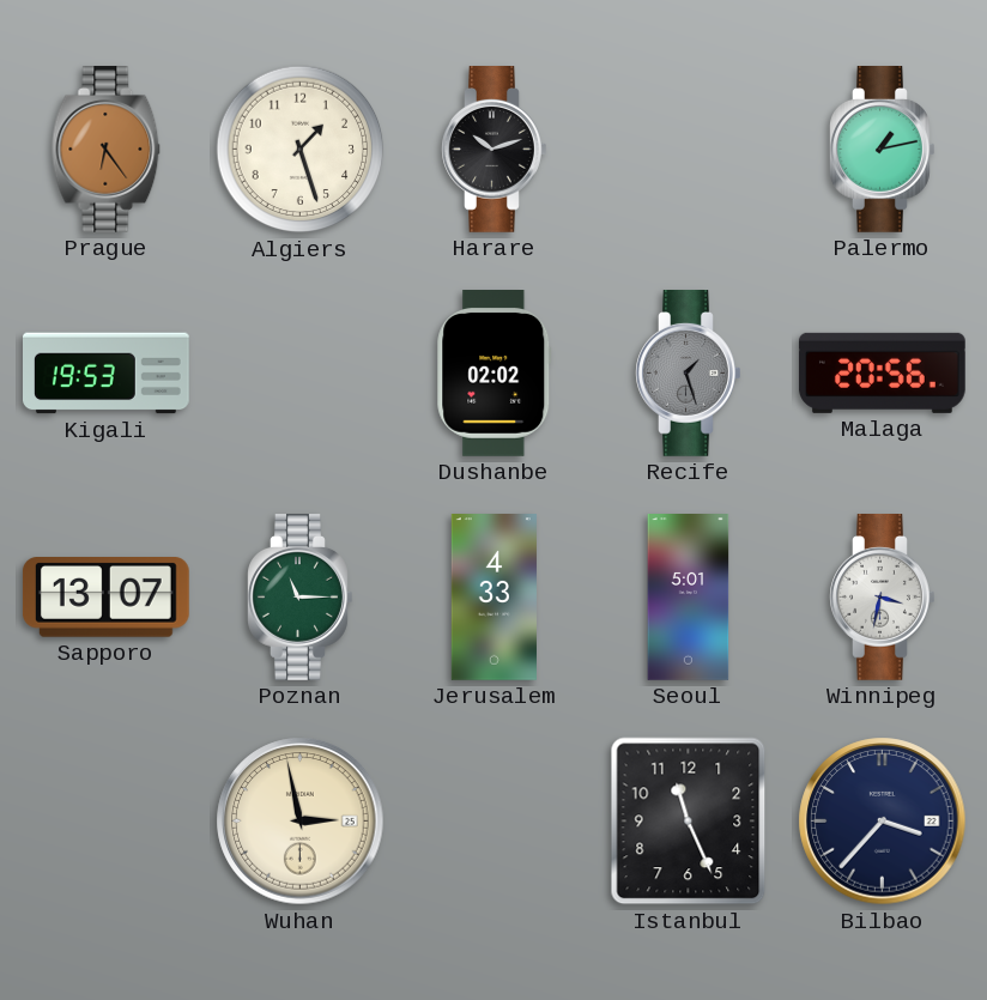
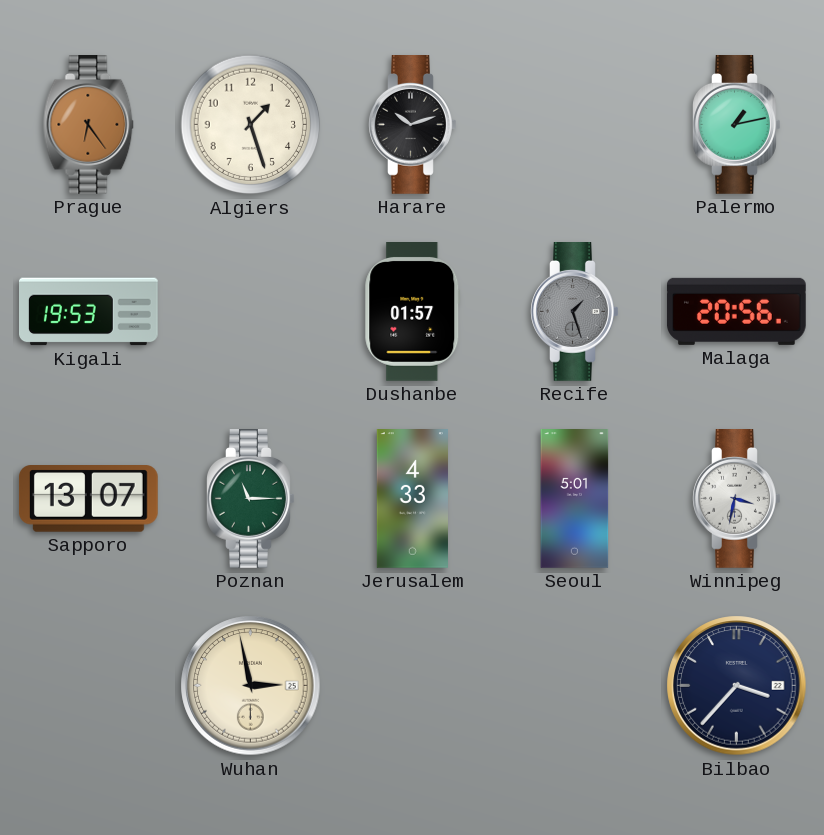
Dushanbe: 02:02 -> 01:57 (413, 312)
Istanbul: 11:26 -> none (689, 822)
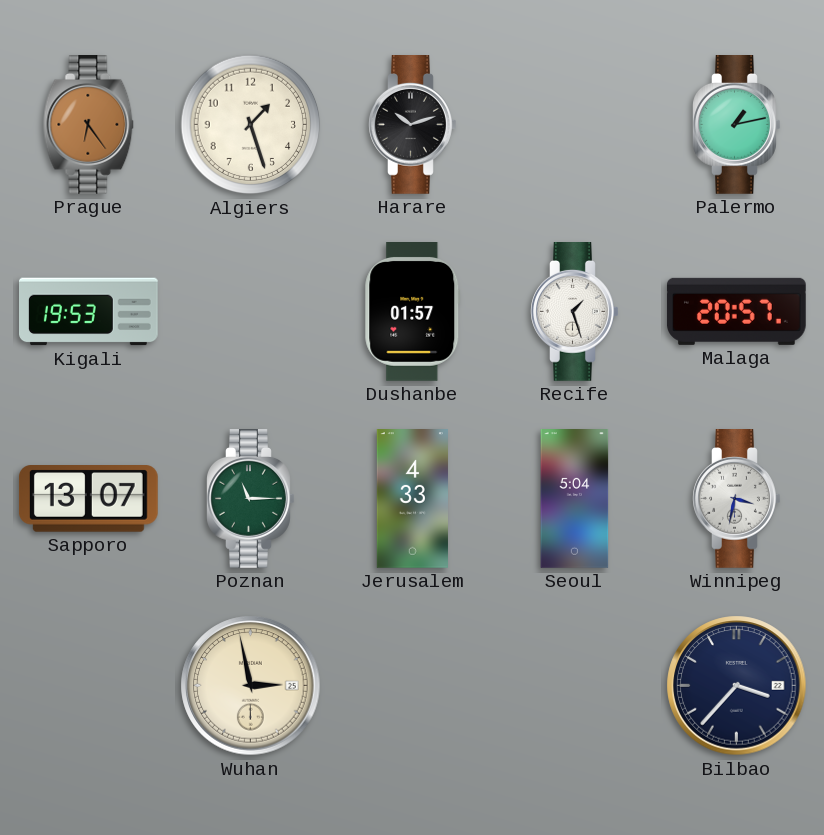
Recife dial: grey -> white (575, 312)
Malaga: 20:56 -> 20:57 (736, 311)
Seoul: 5:01 -> 5:04 (575, 499)
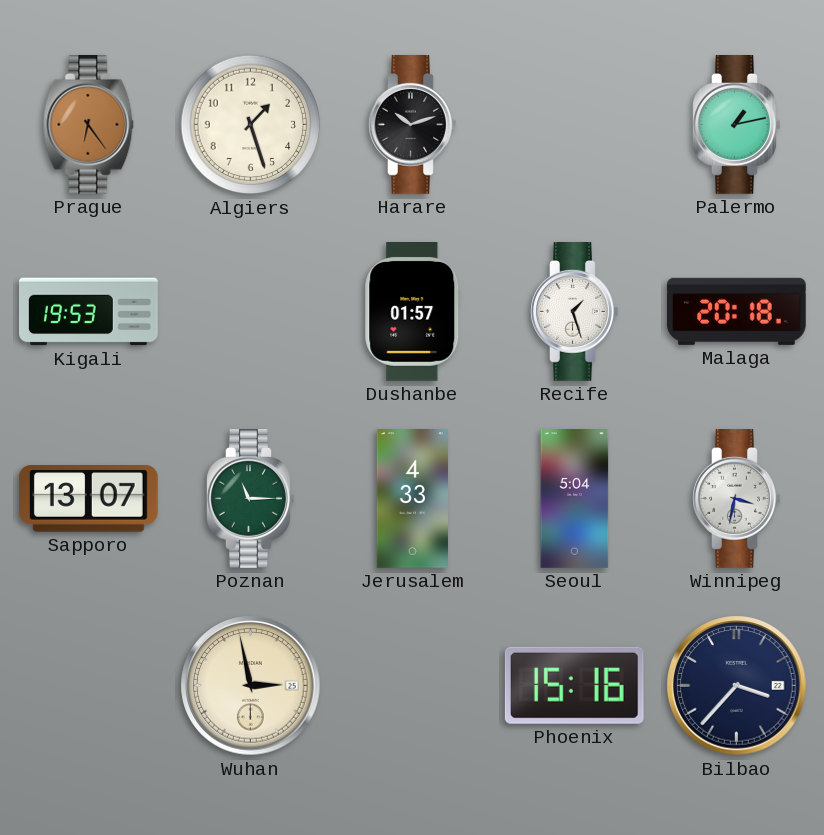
Malaga: 20:57 -> 20:18 (736, 311)
Phoenix: none -> 15:16 (574, 685)
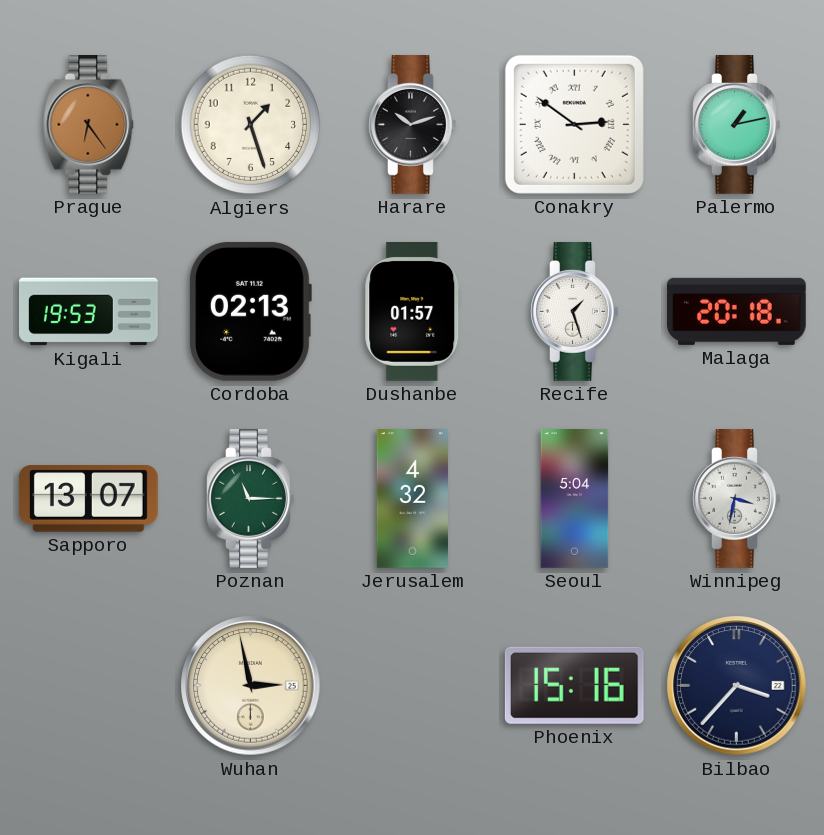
Conakry: none -> 2:51 (574, 124)
Cordoba: none -> 02:13 (250, 311)
Jerusalem: 4:33 -> 4:32 (412, 499)
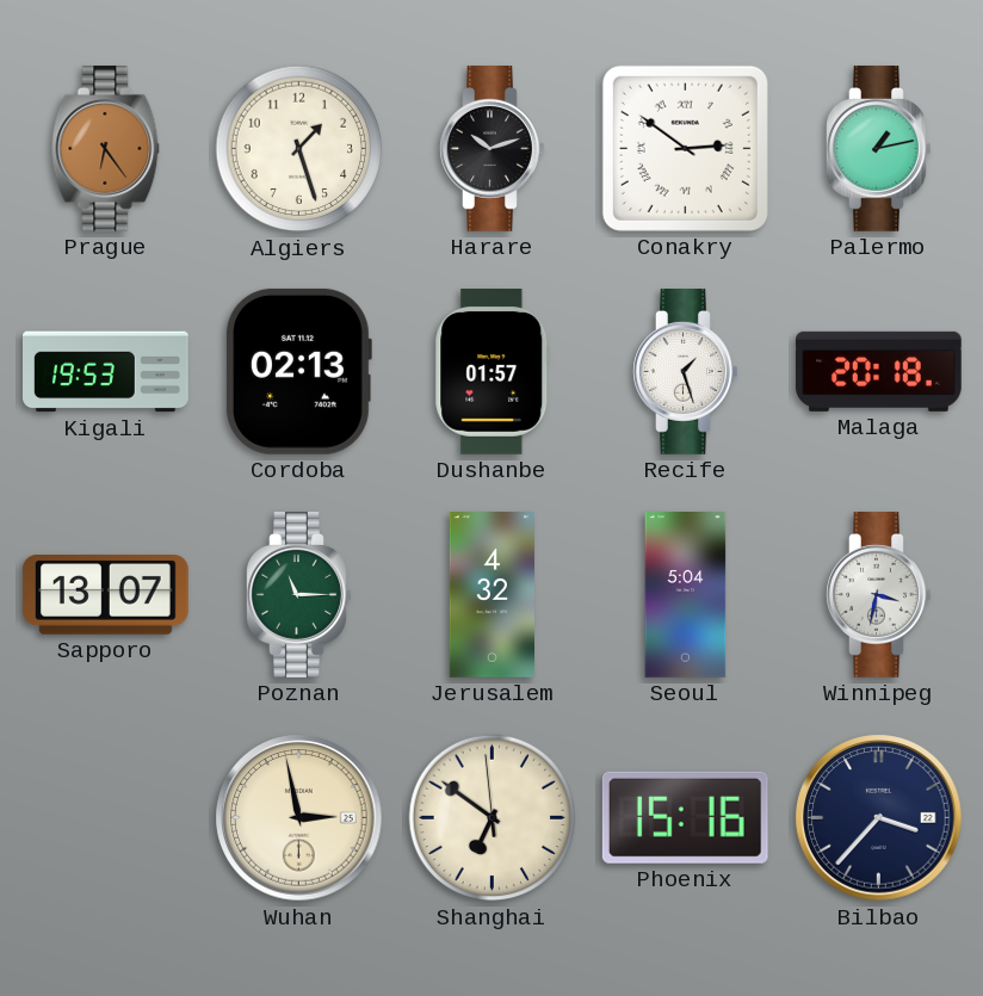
Shanghai: none -> 6:50 (493, 818)
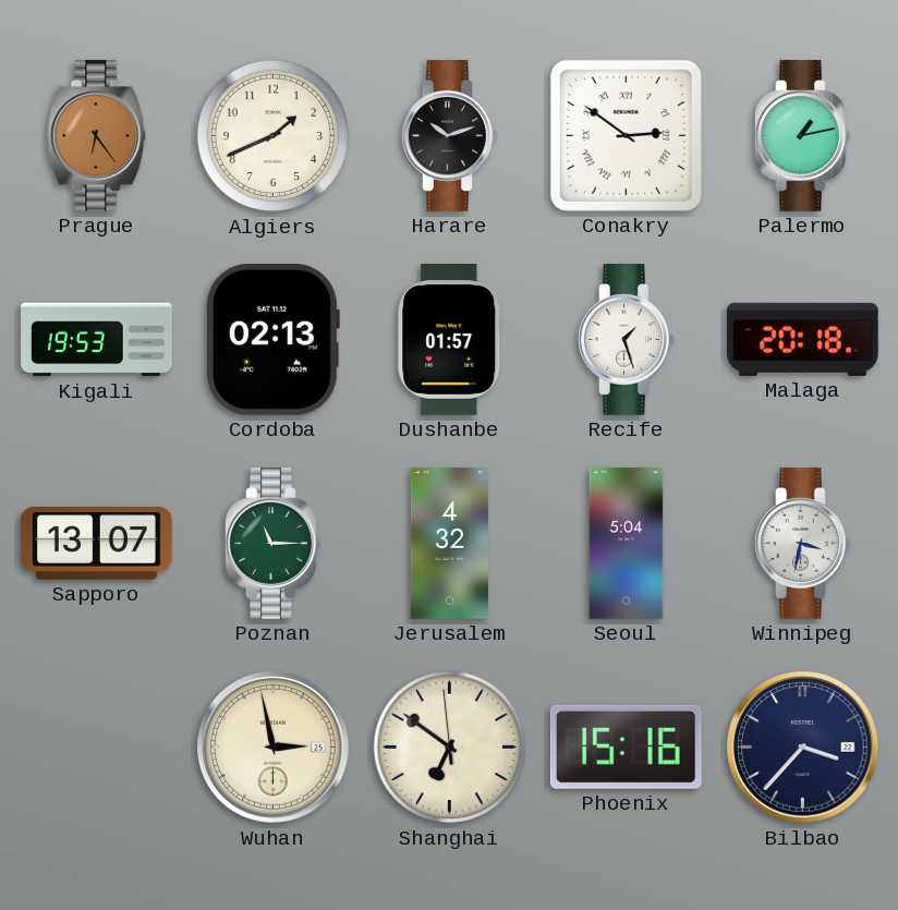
Algiers: 1:27 -> 1:41 (274, 136)
